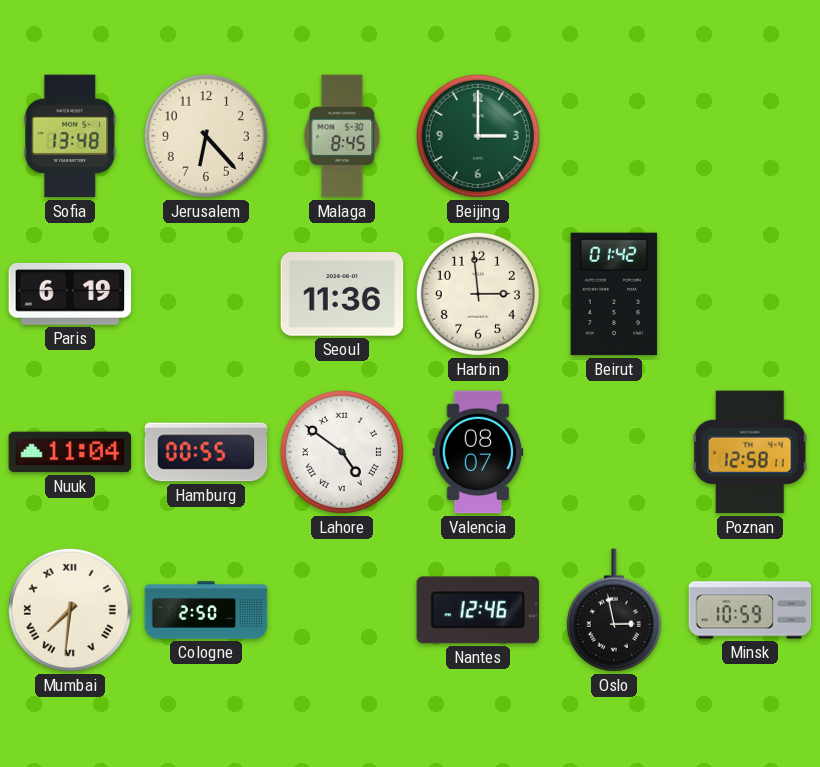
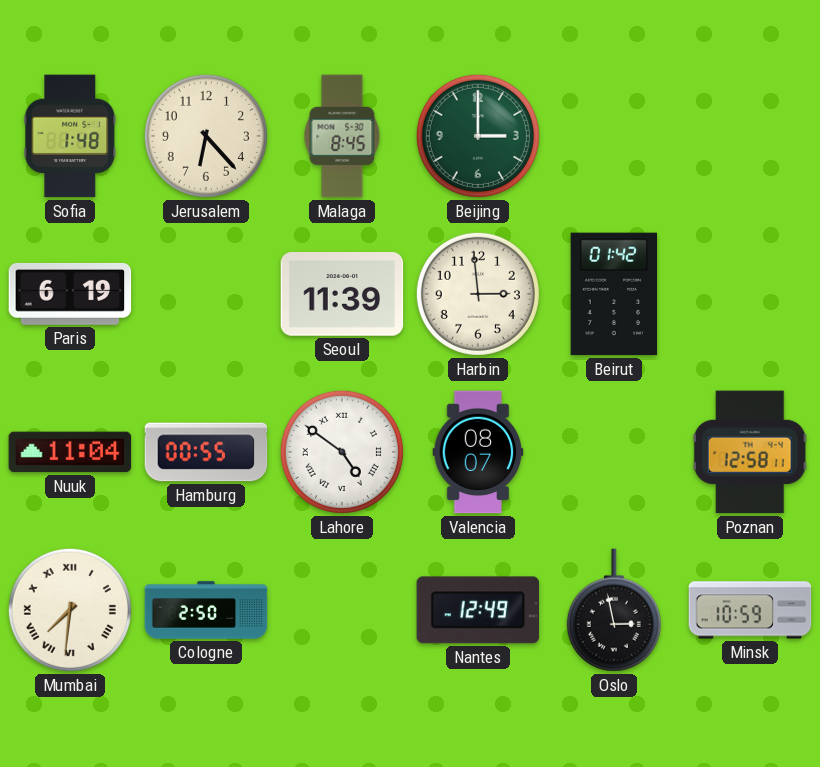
Sofia: 13:48 -> 1:48 (70, 136)
Seoul: 11:36 -> 11:39 (342, 295)
Nantes: 12:46 -> 12:49 (478, 610)
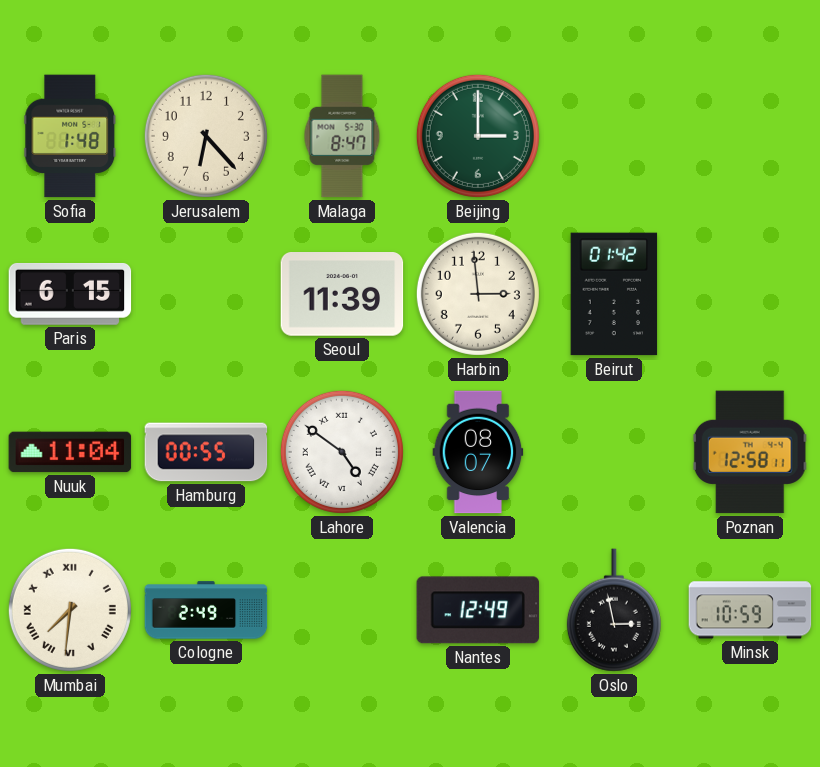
Malaga: 8:45 -> 8:47 (342, 136)
Paris: 6:19 -> 6:15 (70, 294)
Cologne: 2:50 -> 2:49 (206, 610)
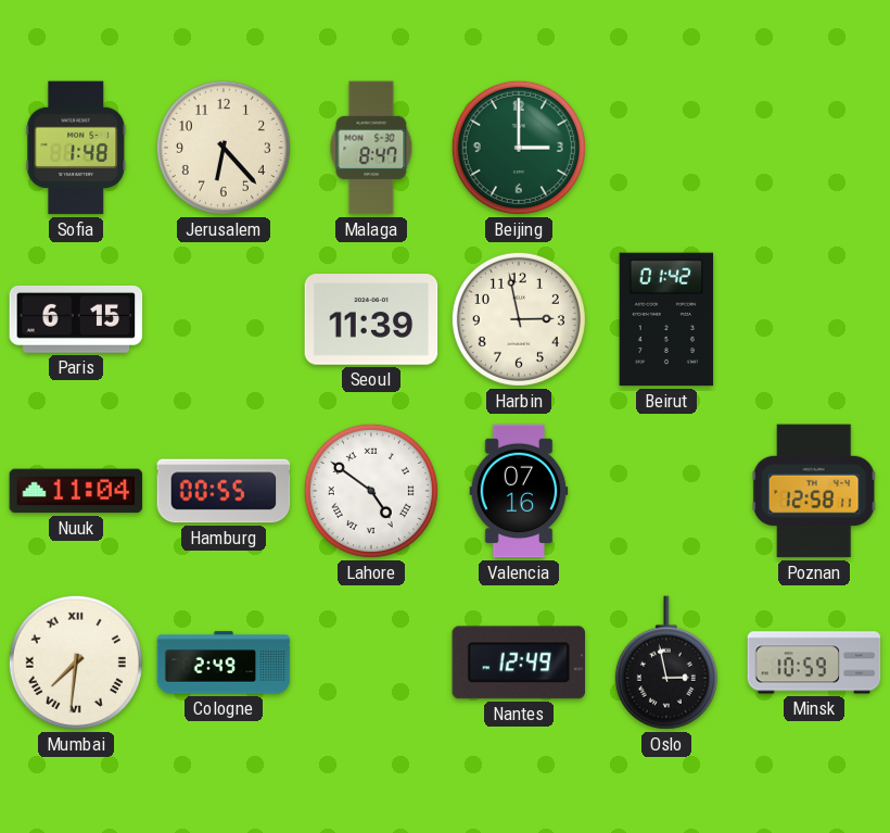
Harbin: 2:59 -> 2:58 (519, 319)
Valencia: 08:07 -> 07:16 (519, 491)
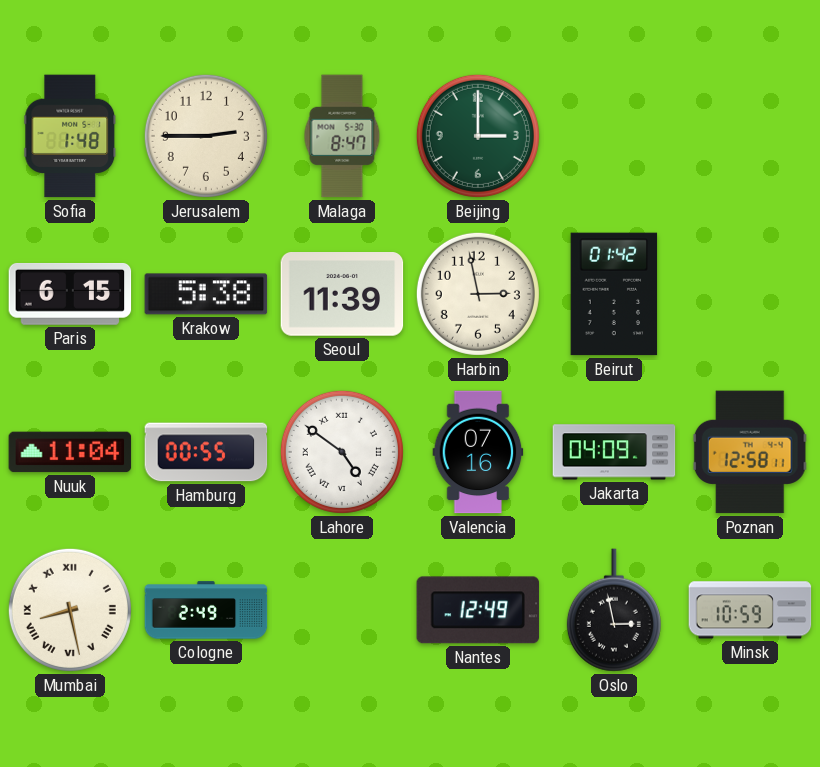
Jerusalem: 6:23 -> 2:45 (206, 136)
Krakow: none -> 5:38 (206, 294)
Jakarta: none -> 04:09 (614, 452)
Mumbai: 7:31 -> 8:28 (70, 610)
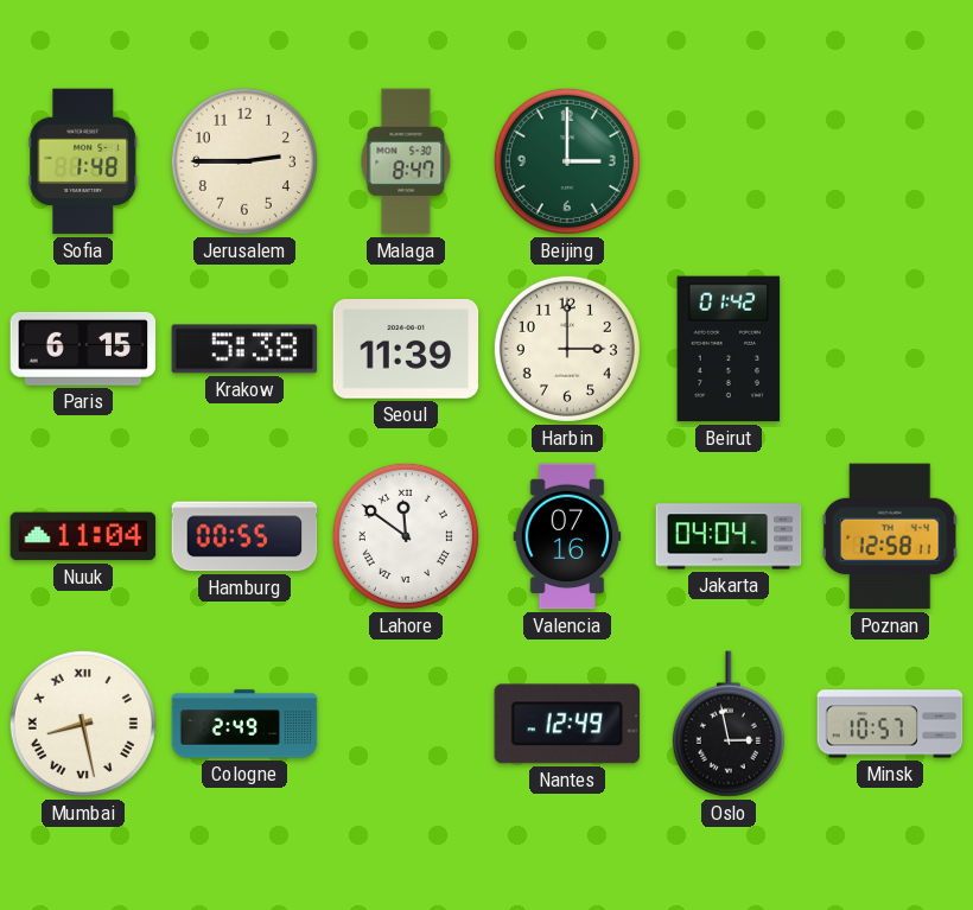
Harbin: 2:58 -> 3:00 (567, 349)
Lahore: 4:51 -> 11:51 (406, 536)
Jakarta: 04:09 -> 04:04 (729, 536)
Minsk: 10:59 -> 10:57 (890, 724)
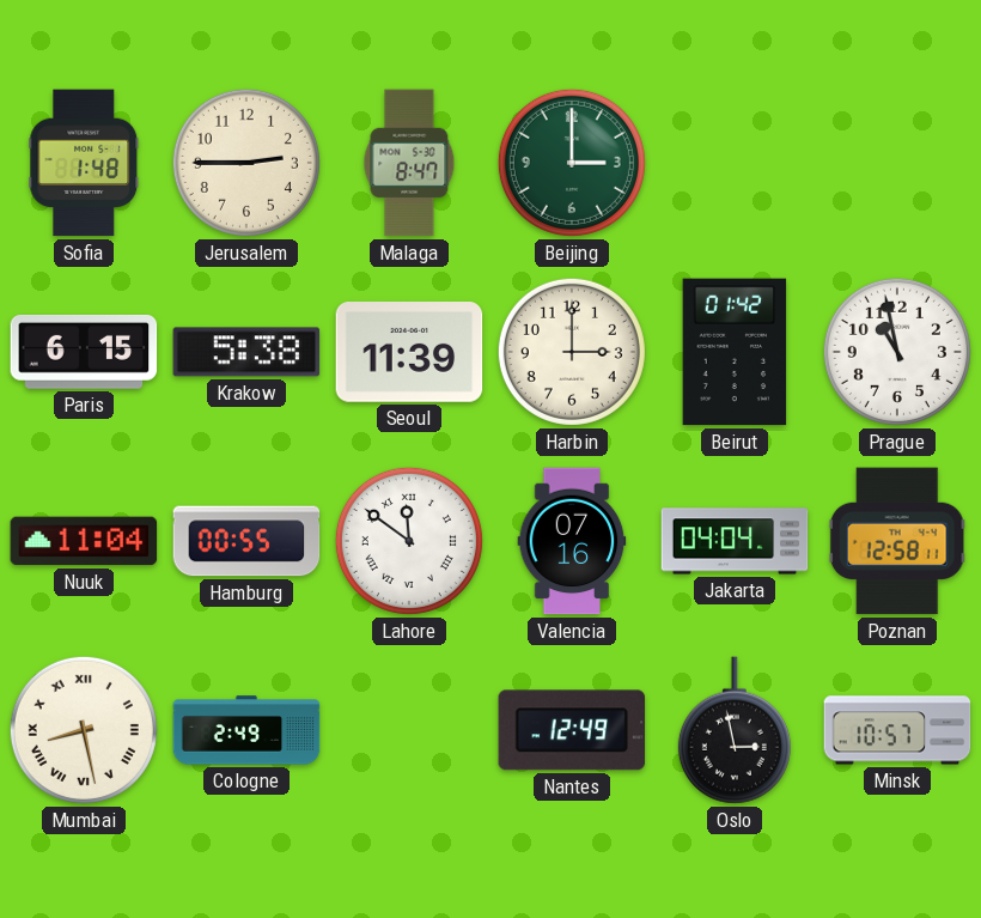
Prague: none -> 10:58 (897, 352)
